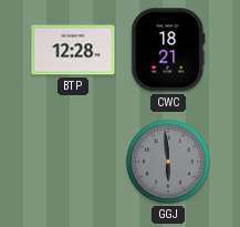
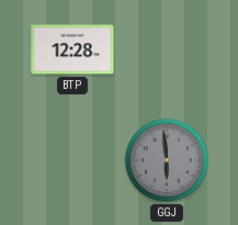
CWC: 18:21 -> none (168, 50)
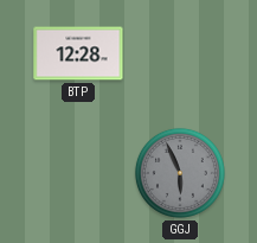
GGJ: 5:59 -> 5:56 (180, 173)
